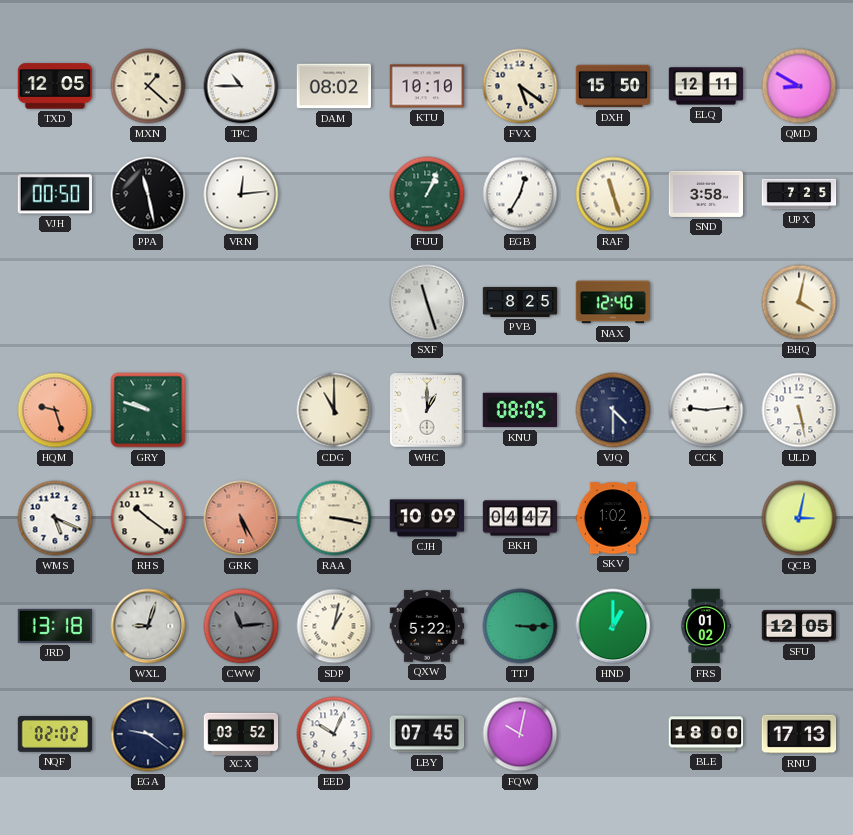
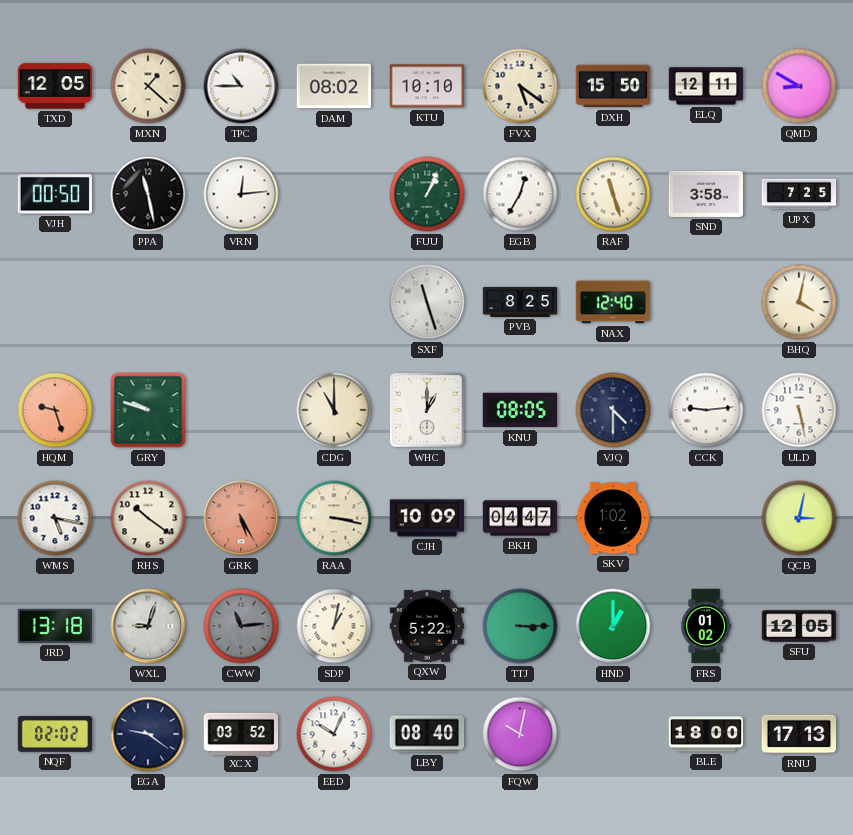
WMS: 5:19 -> 5:17 (55, 518)
LBY: 07:45 -> 08:40 (427, 734)
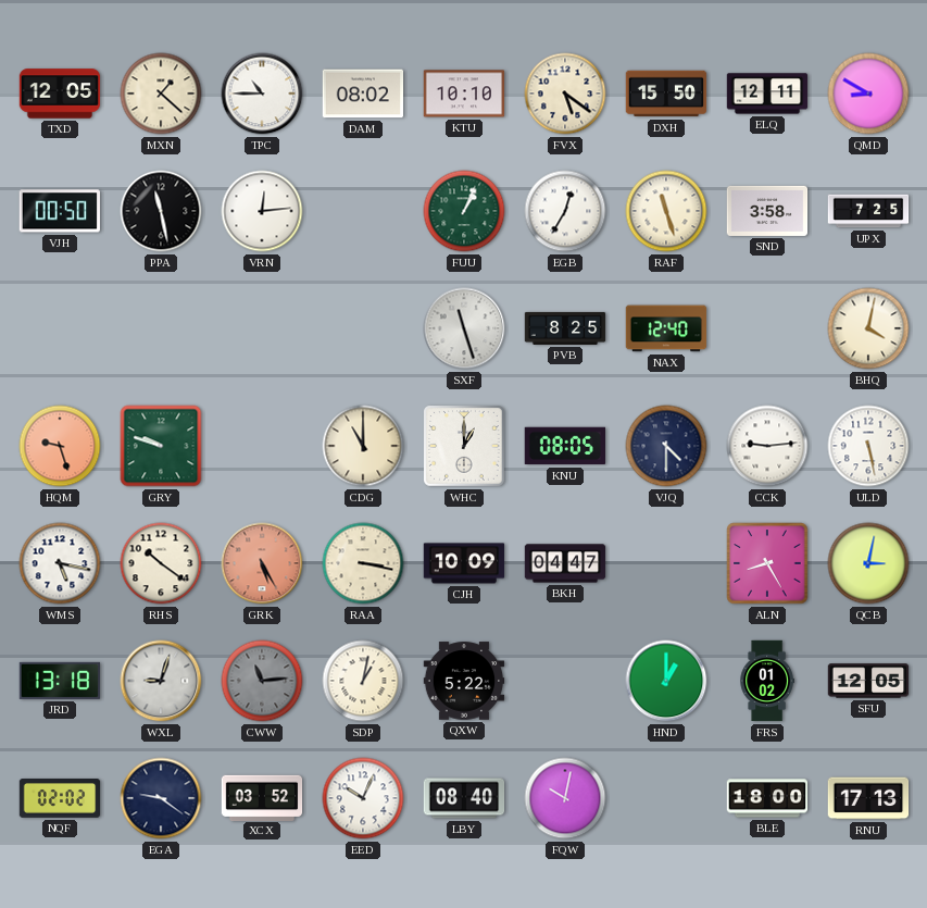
SKV: 1:02 -> none (613, 518)
ALN: none -> 8:25 (767, 563)
TTJ: 3:15 -> none (520, 626)
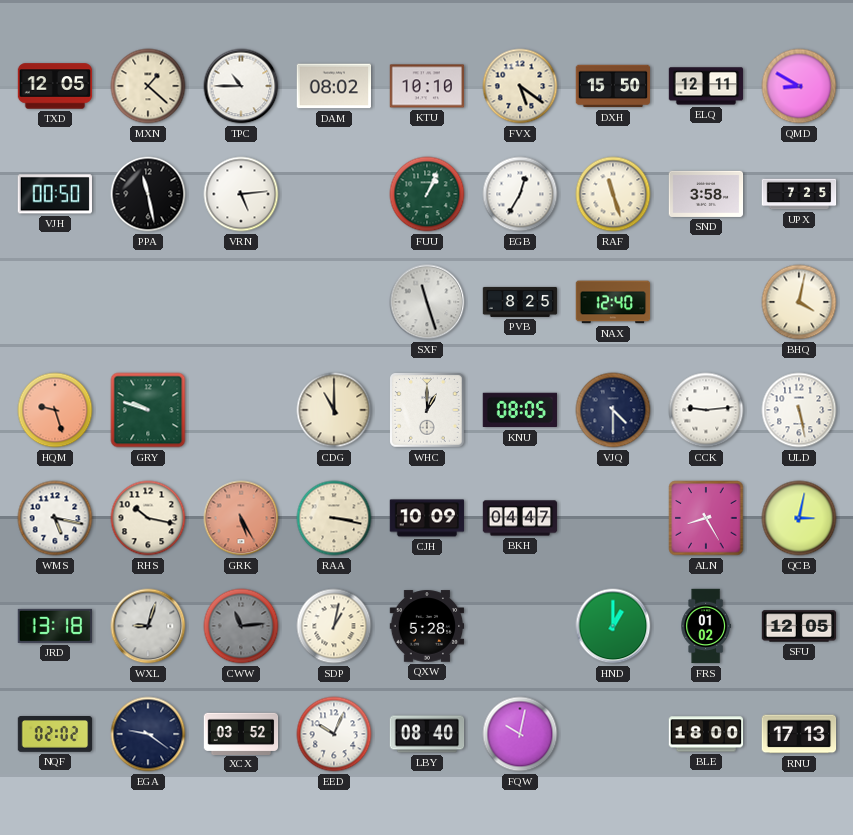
VRN: 12:14 -> 5:14 (241, 194)
RHS: 10:21 -> 10:17 (148, 518)
QXW: 5:22 -> 5:28 (427, 626)
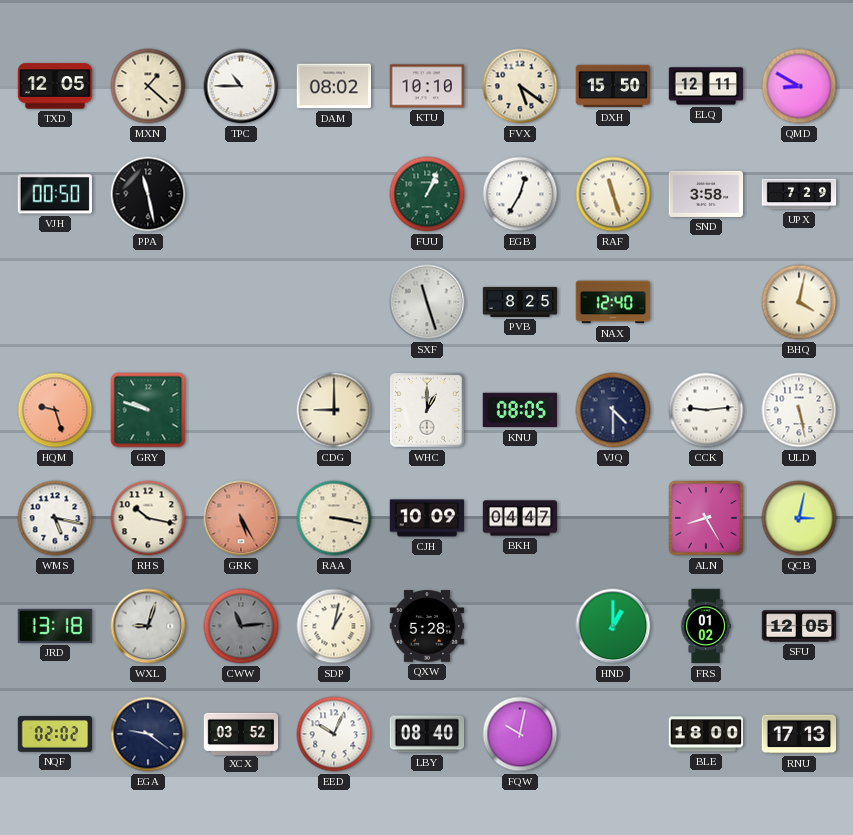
VRN: 5:14 -> none (241, 194)
UPX: 7:25 -> 7:29 (799, 194)
CDG: 11:00 -> 9:00 (334, 410)
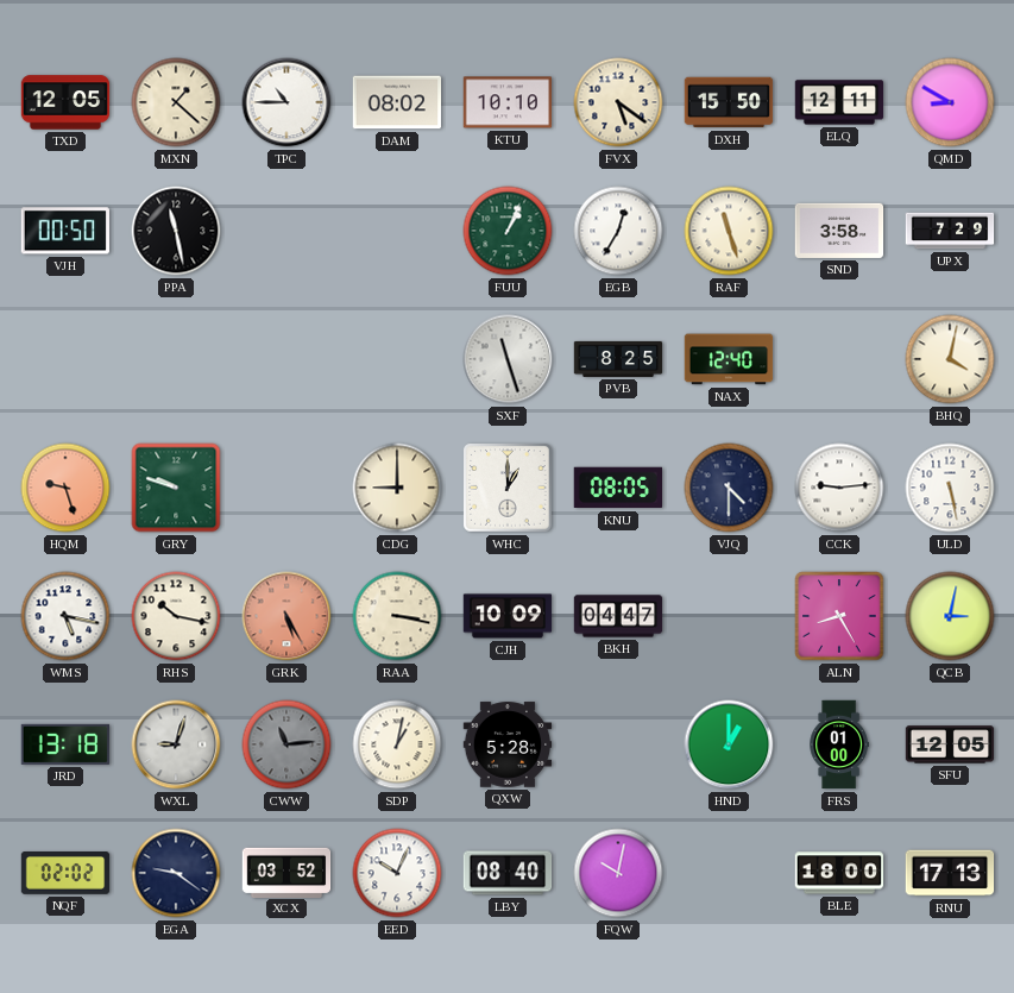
FRS: 01:02 -> 01:00 (839, 744)
